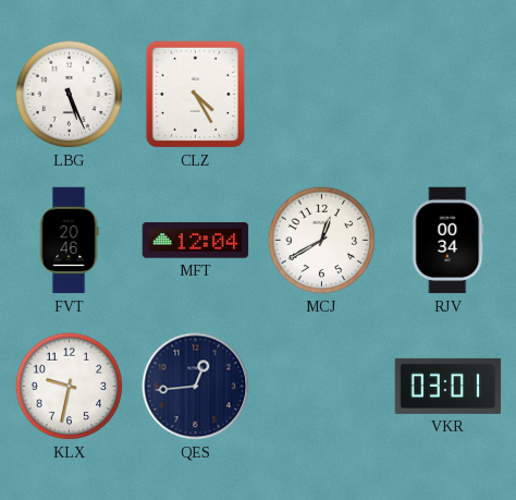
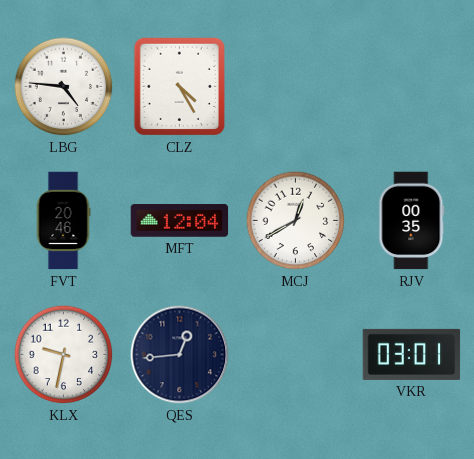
LBG: 5:26 -> 4:46 (64, 87)
RJV: 00:34 -> 00:35 (412, 221)
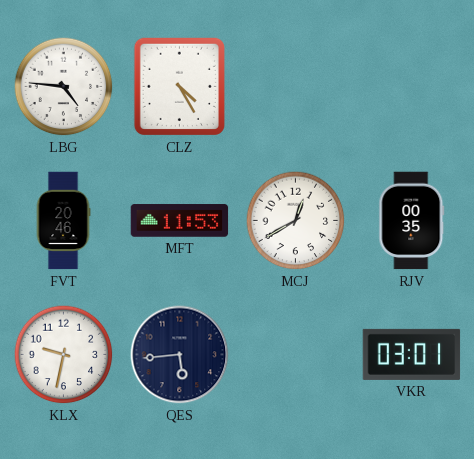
MFT: 12:04 -> 11:53 (180, 221)
QES: 12:44 -> 5:44 (180, 355)
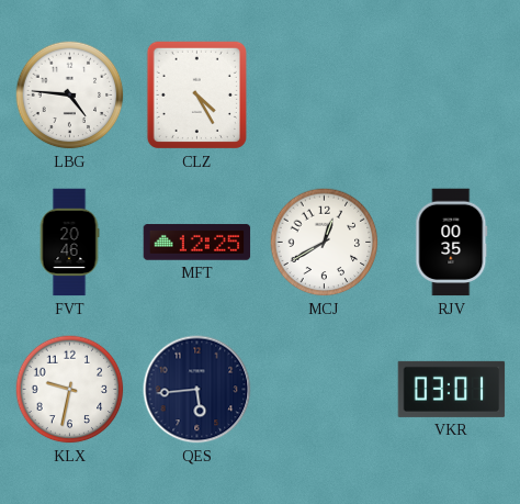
MFT: 11:53 -> 12:25 (197, 243)
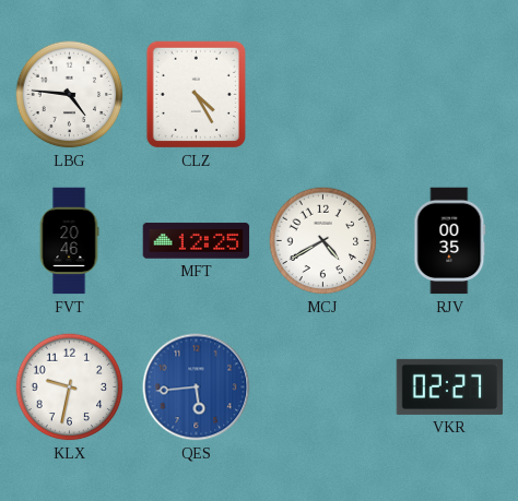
MCJ: 12:40 -> 4:40 (323, 241)
QES dial: navy -> blue (197, 387)
VKR: 03:01 -> 02:27 (450, 386)
